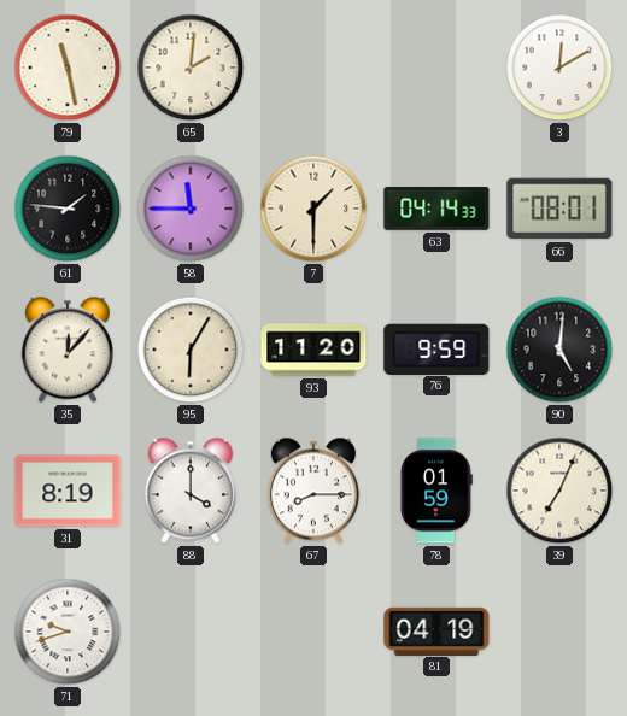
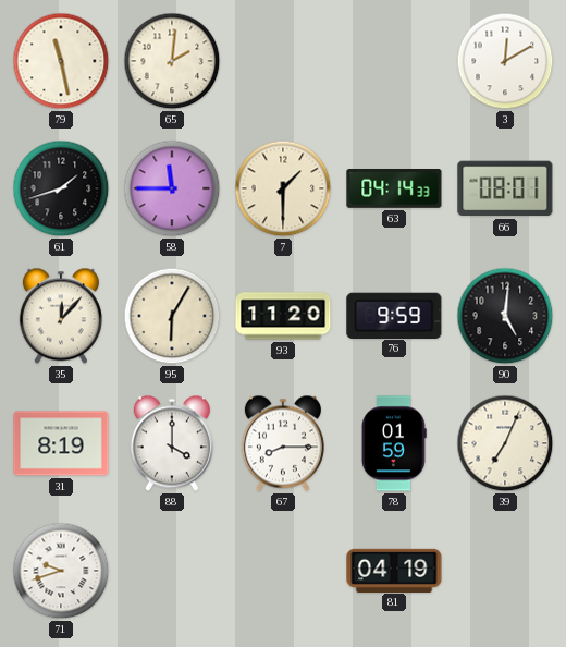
61: 1:46 -> 1:42 (61, 188)
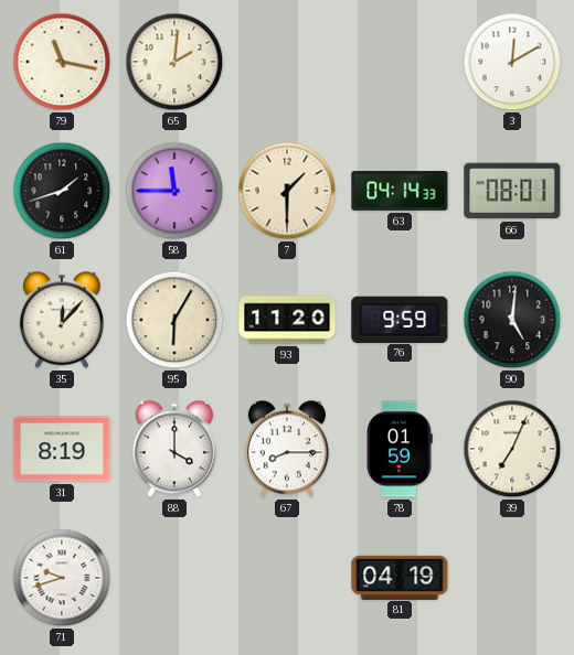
79: 11:28 -> 11:17 (62, 62)
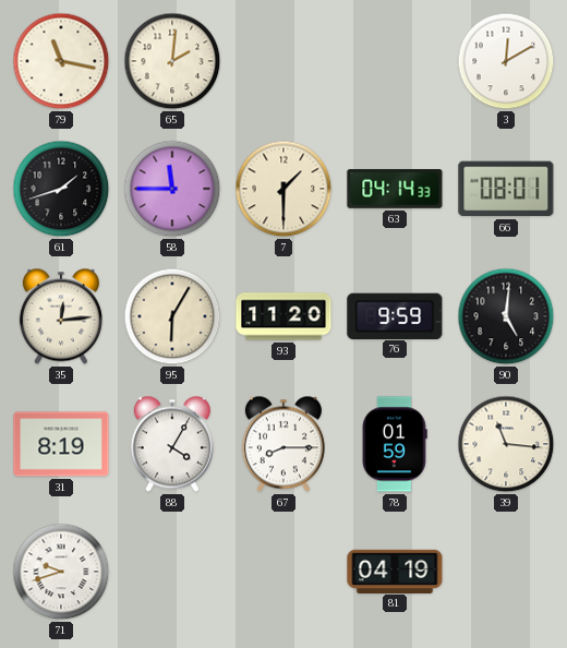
35: 12:07 -> 12:14 (61, 316)
88: 4:00 -> 4:05 (172, 444)
39: 7:04 -> 11:16 (506, 444)
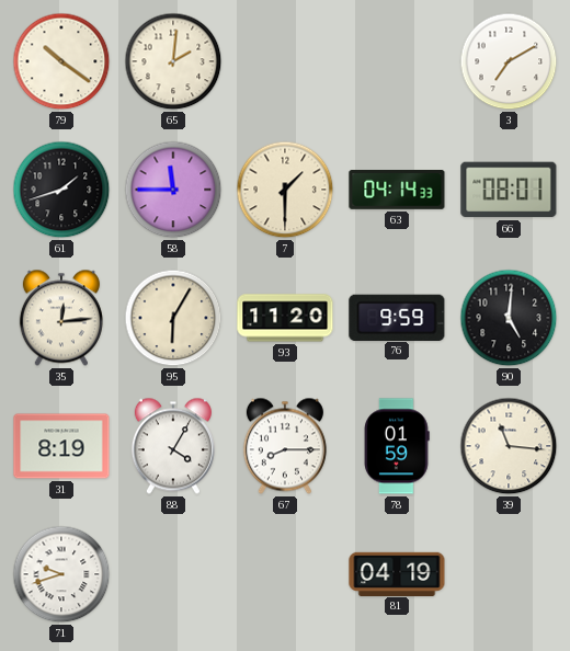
79: 11:17 -> 10:21 (61, 61)
3: 12:10 -> 7:10 (509, 61)
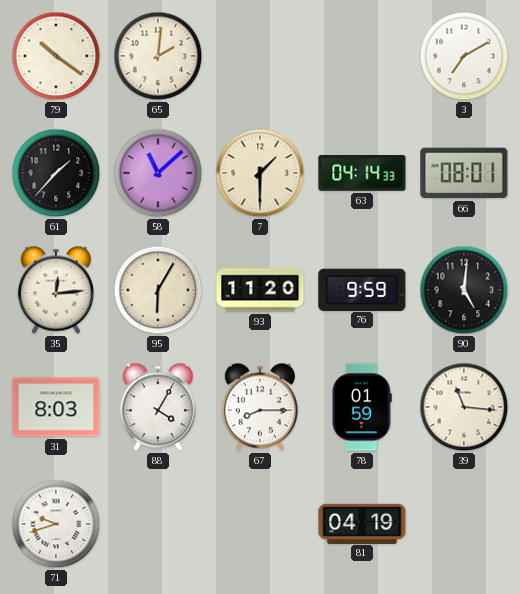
61: 1:42 -> 1:37 (56, 173)
58: 11:45 -> 11:08 (158, 173)
31: 8:19 -> 8:03 (56, 407)
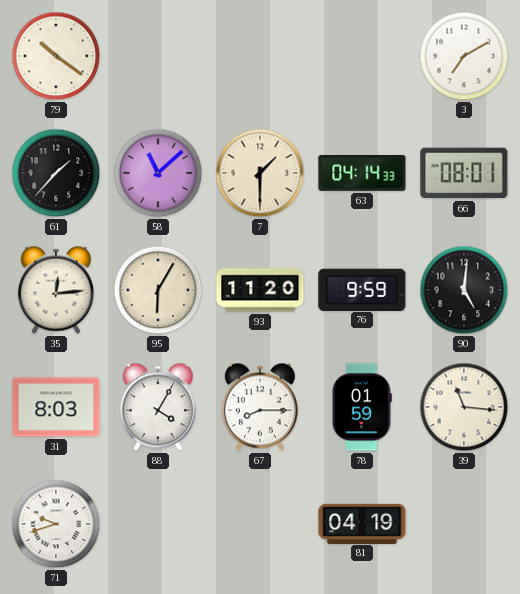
65: 2:01 -> none (158, 56)
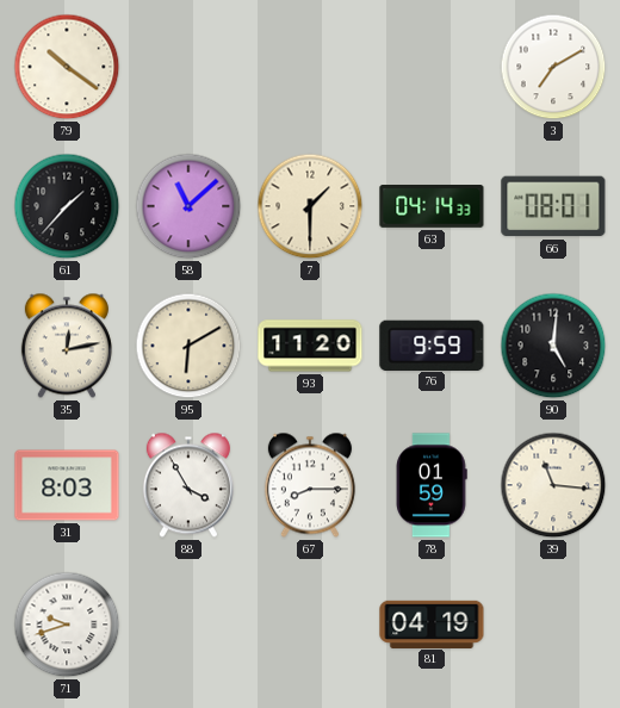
35: 12:14 -> 12:13 (67, 346)
95: 6:05 -> 6:10 (188, 346)
88: 4:05 -> 3:55 (188, 485)
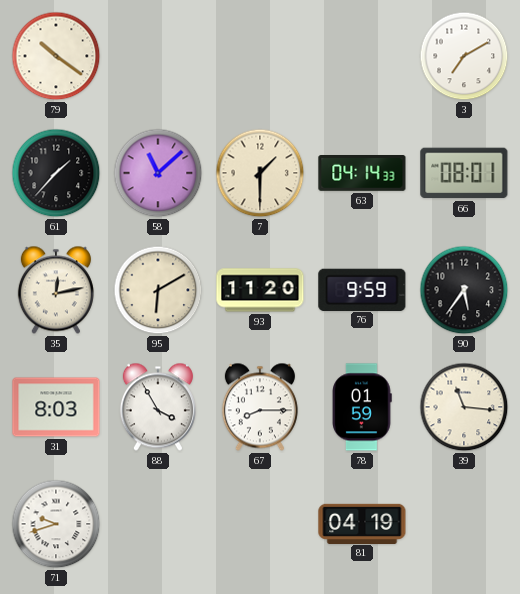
90: 5:01 -> 5:36 (464, 290)
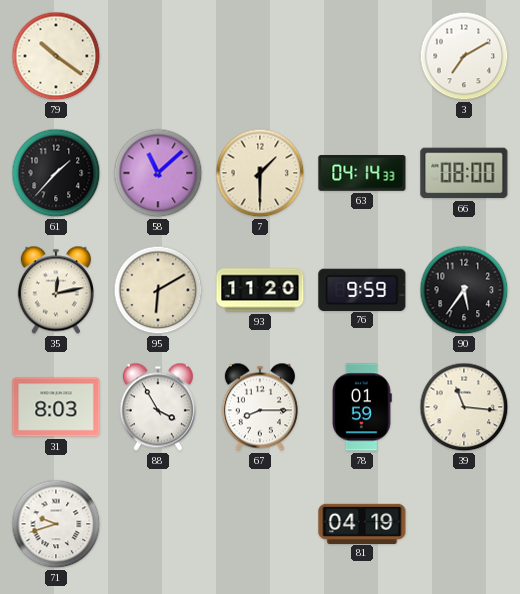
66: 08:01 -> 08:00 (464, 173)
